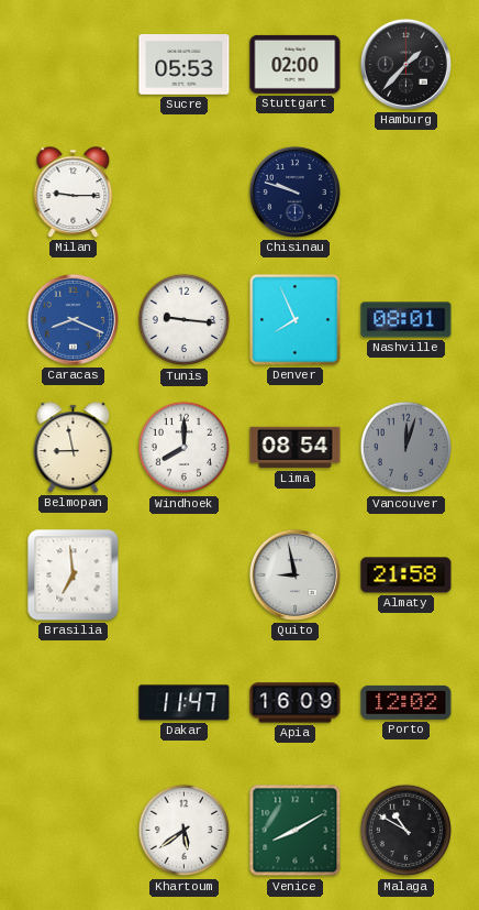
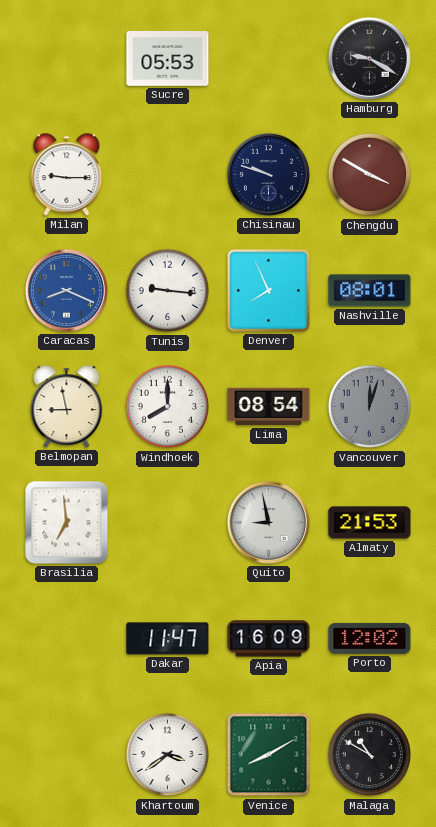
Stuttgart: 02:00 -> none (296, 64)
Hamburg: 1:37 -> 9:20 (369, 58)
Chengdu: none -> 3:50 (370, 175)
Almaty: 21:58 -> 21:53 (370, 523)
Khartoum: 5:39 -> 3:39 (168, 755)
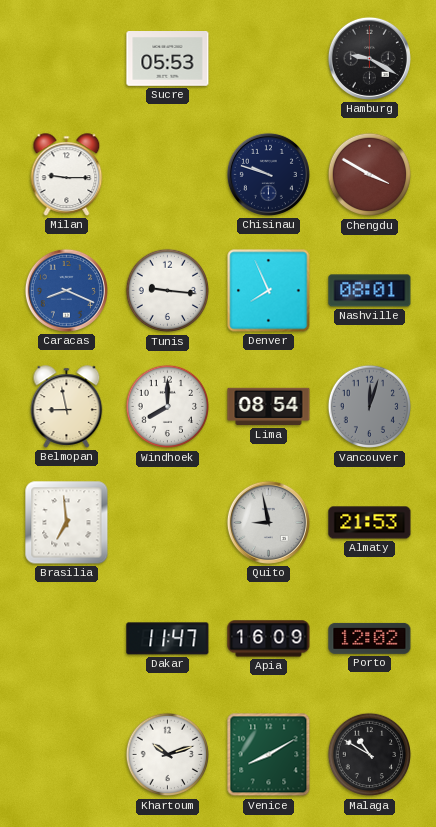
Khartoum: 3:39 -> 10:12 (168, 755)
